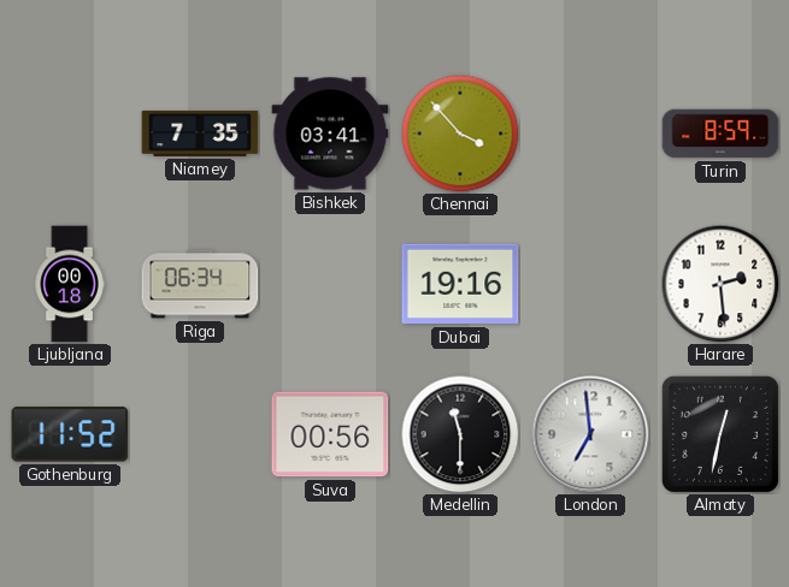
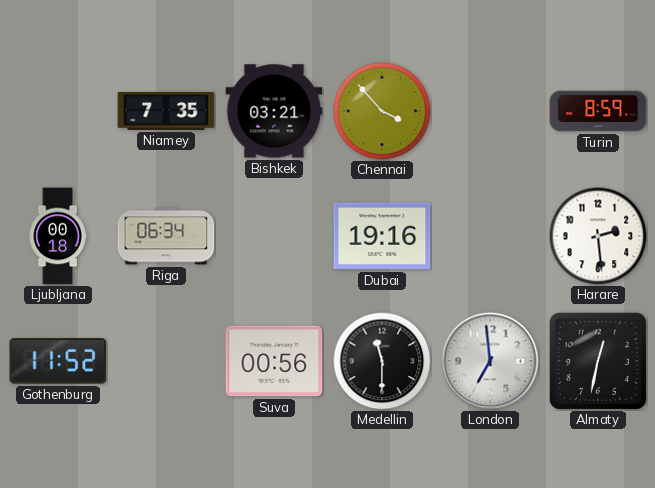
Bishkek: 03:41 -> 03:21 (274, 111)
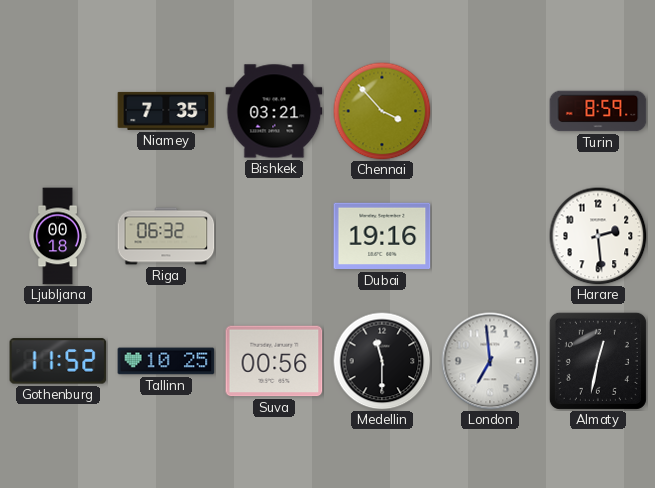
Riga: 06:34 -> 06:32 (166, 236)
Tallinn: none -> 10:25 (166, 361)
